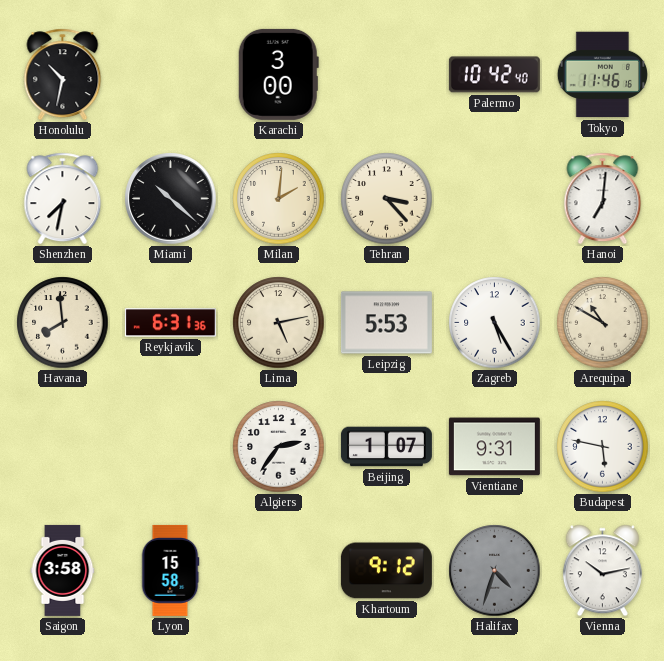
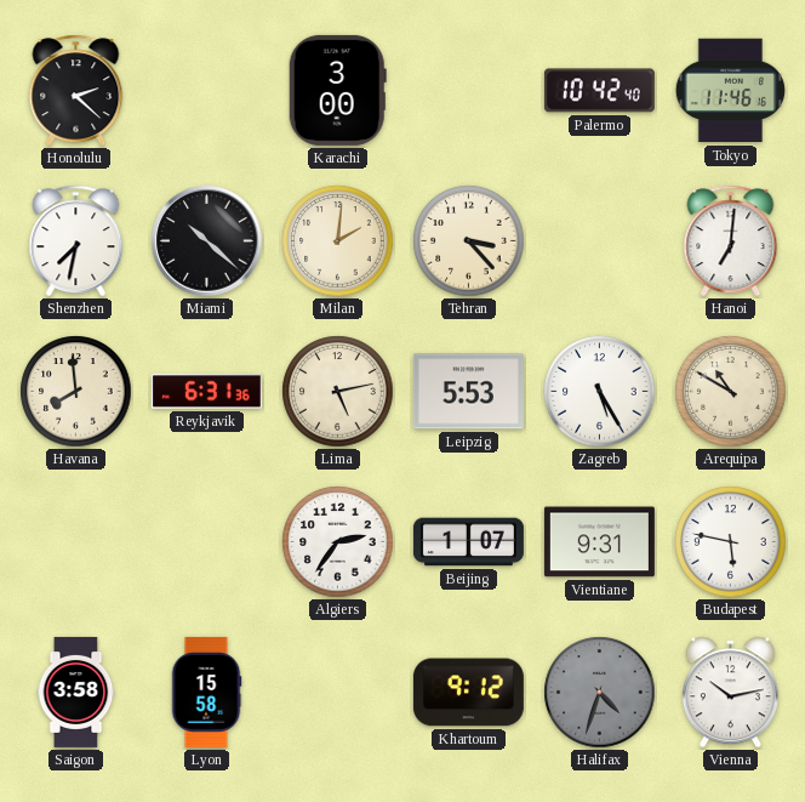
Honolulu: 10:32 -> 2:22 (76, 91)
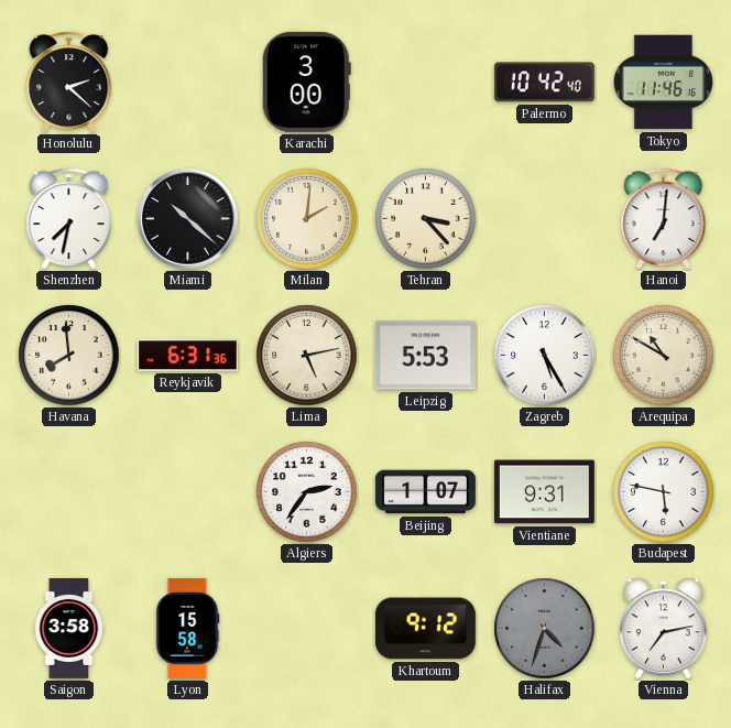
Vienna: 10:13 -> 7:13 (663, 629)
